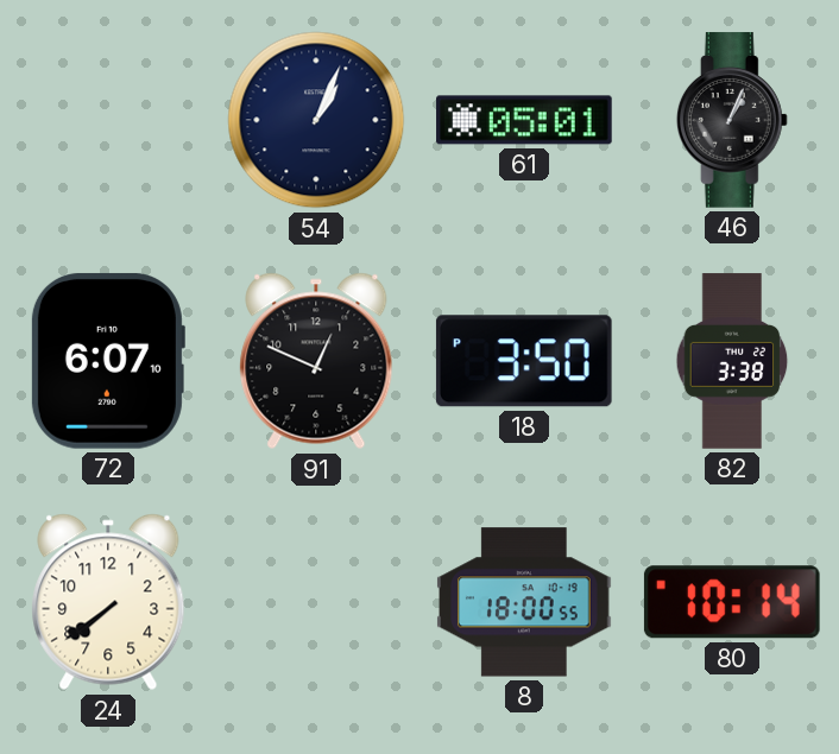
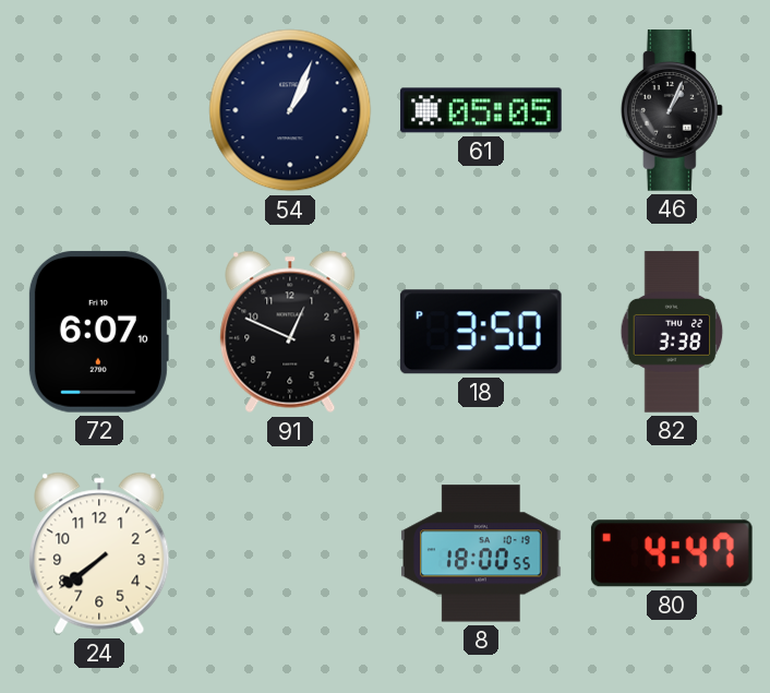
61: 05:01 -> 05:05 (481, 110)
80: 10:14 -> 4:47 (672, 553)
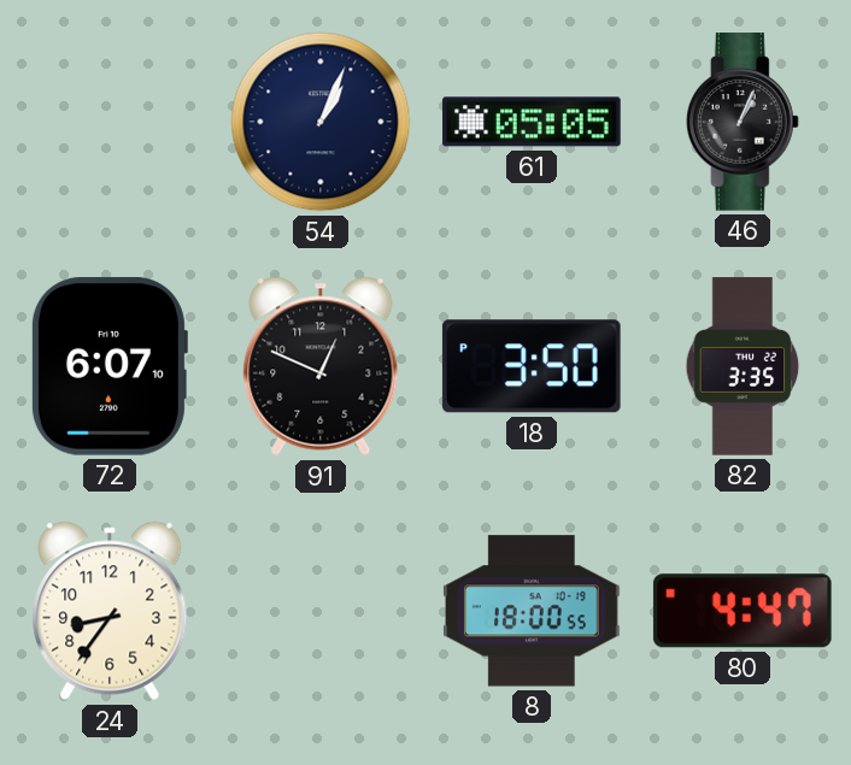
82: 3:38 -> 3:35 (743, 366)
24: 7:39 -> 8:36 (110, 611)
